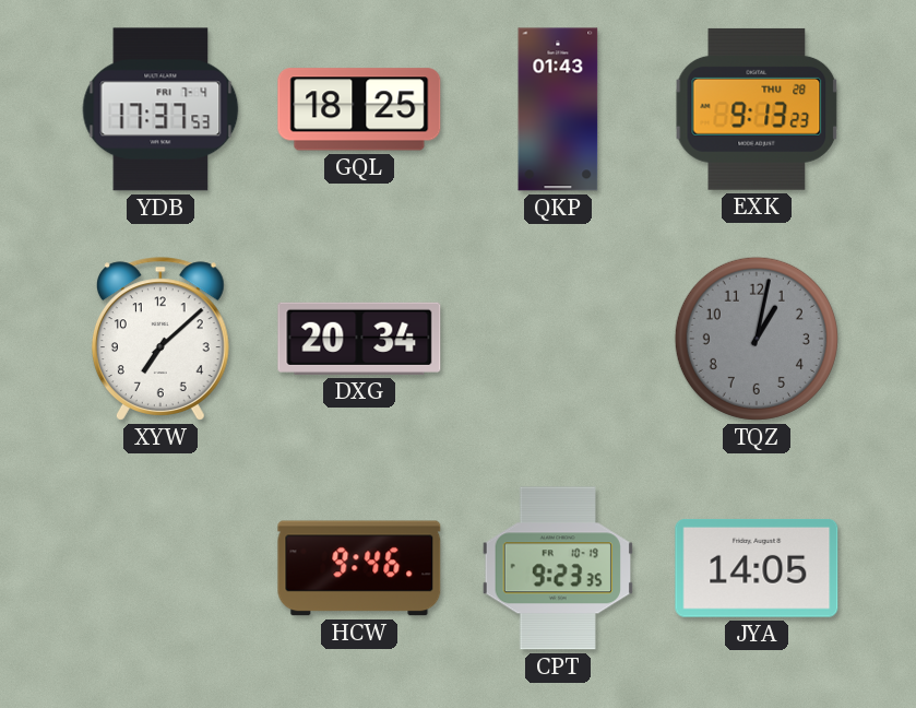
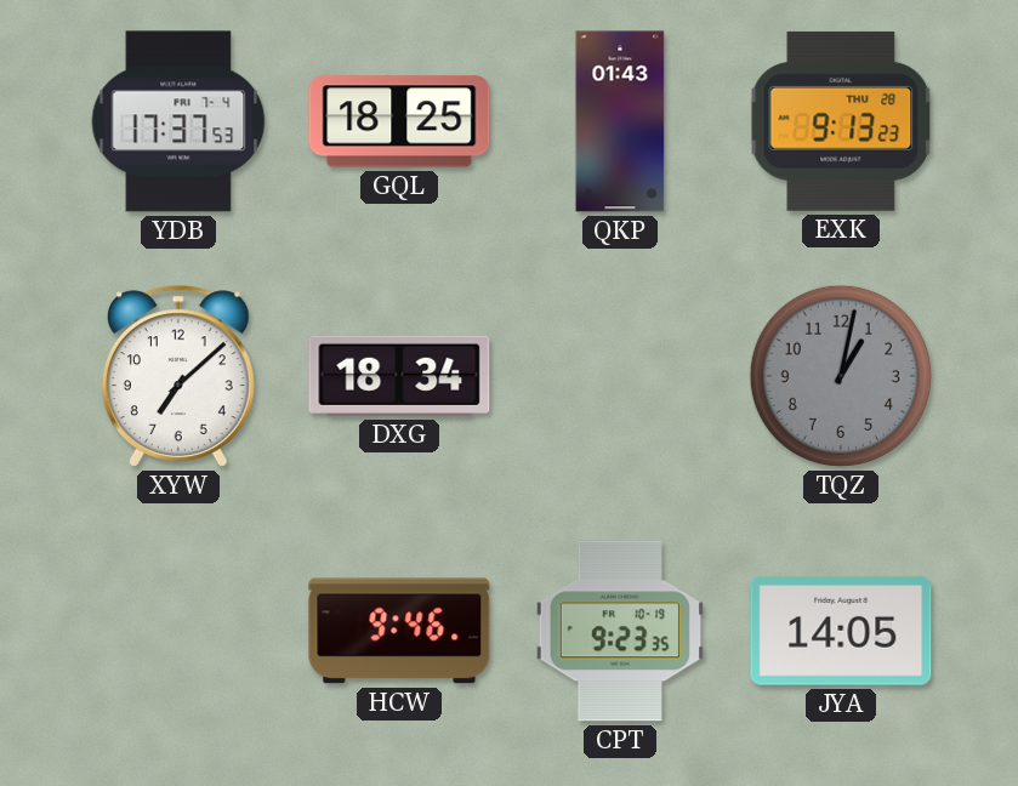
DXG: 20:34 -> 18:34 (399, 376)
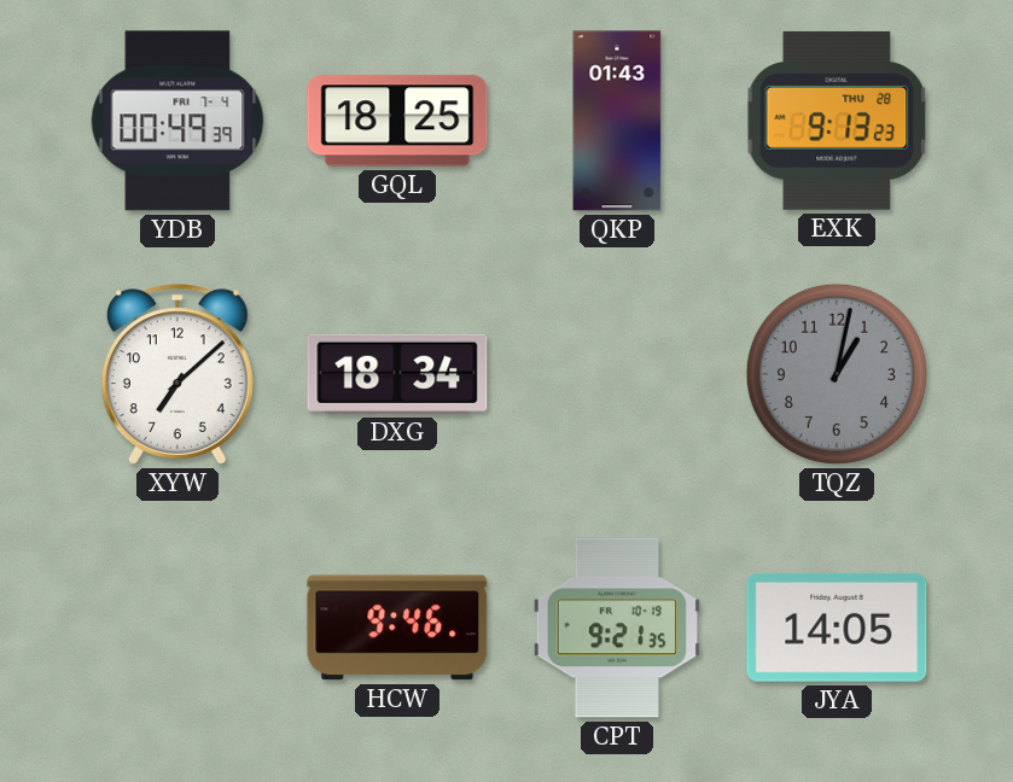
YDB: 17:37 -> 00:49 (177, 121)
CPT: 9:23 -> 9:21 (617, 628)
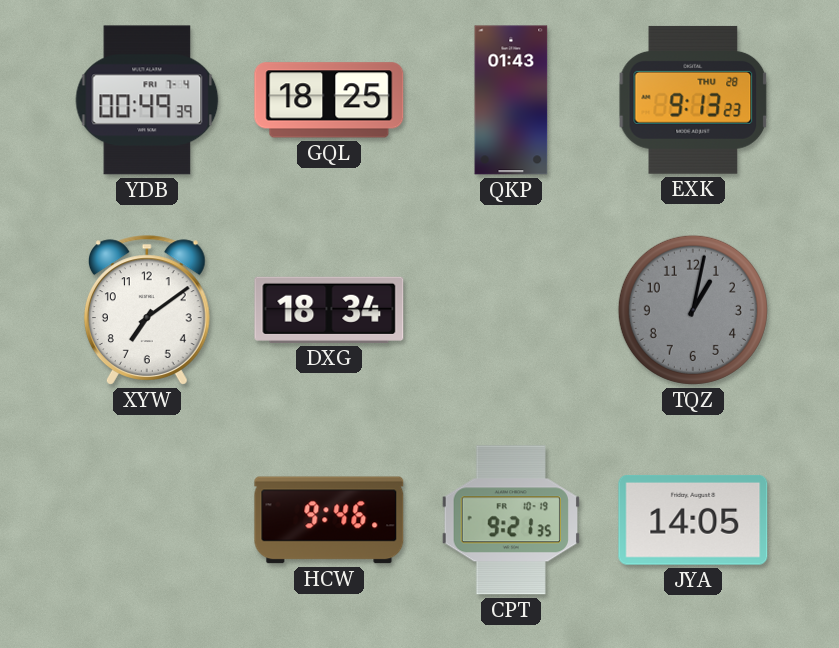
XYW: 7:08 -> 7:09 (147, 310)
